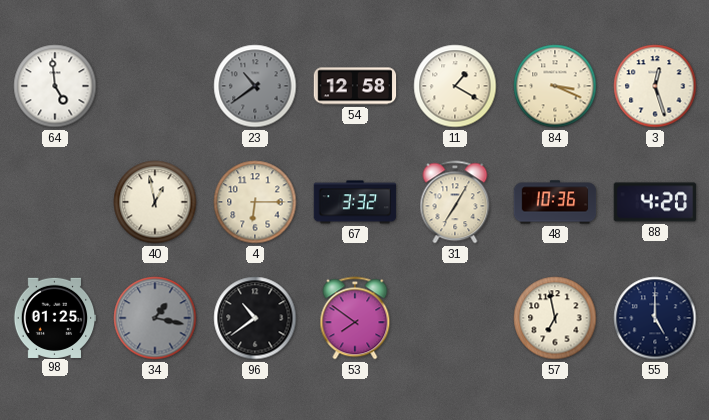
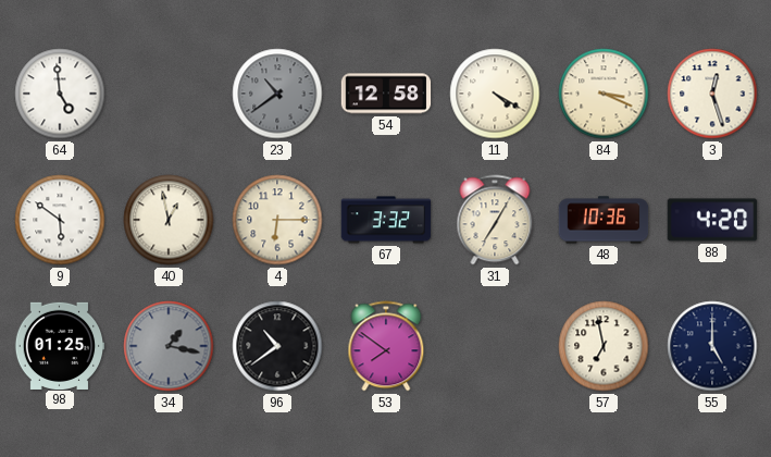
11: 1:20 -> 4:20 (495, 94)
9: none -> 5:51 (60, 220)
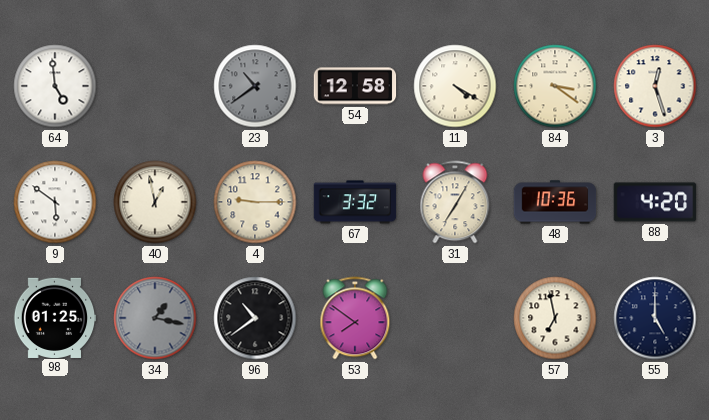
84: 3:19 -> 3:21 (555, 86)
4: 6:15 -> 9:15 (255, 202)
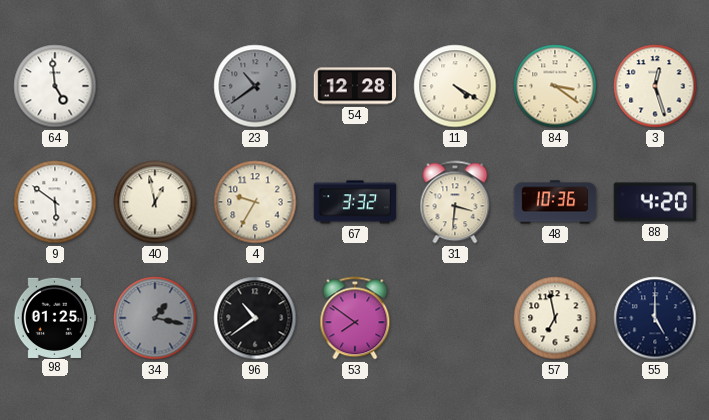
54: 12:58 -> 12:28 (355, 86)
4: 9:15 -> 9:35 (255, 202)
31: 7:05 -> 3:31 (455, 202)
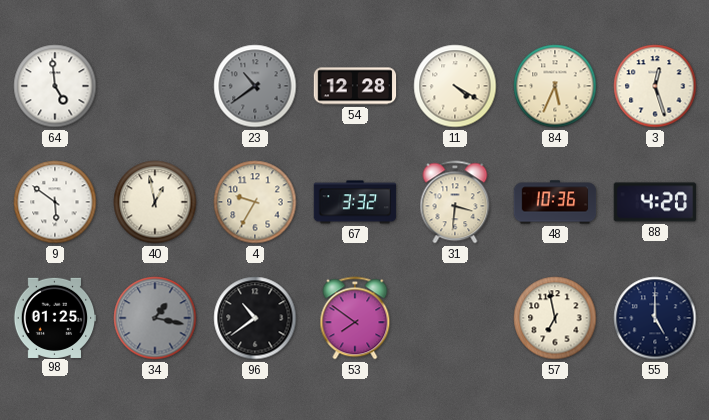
84: 3:21 -> 5:34 (555, 86)
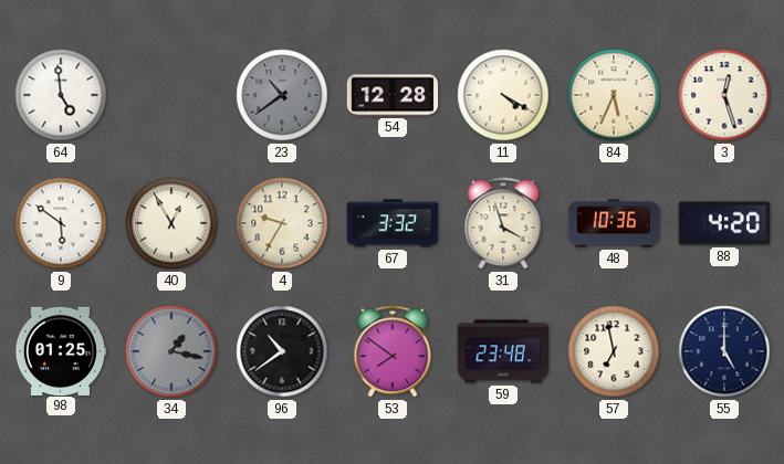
40: 12:58 -> 12:55 (171, 223)
31: 3:31 -> 3:57 (503, 223)
59: none -> 23:48 (503, 351)
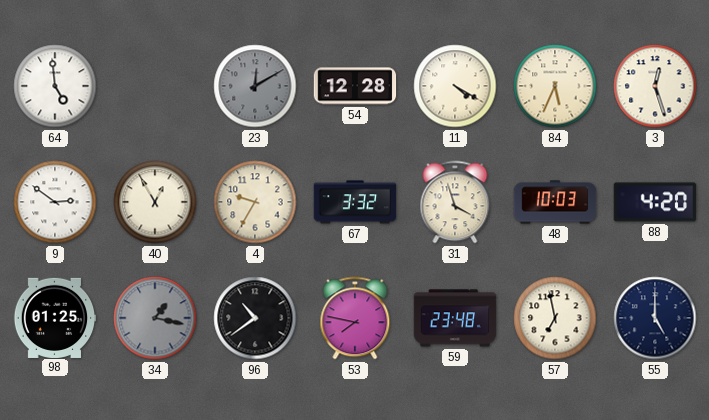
23: 10:39 -> 12:10 (255, 86)
9: 5:51 -> 2:51 (55, 202)
48: 10:36 -> 10:03 (555, 202)
53: 7:51 -> 7:47 (355, 318)
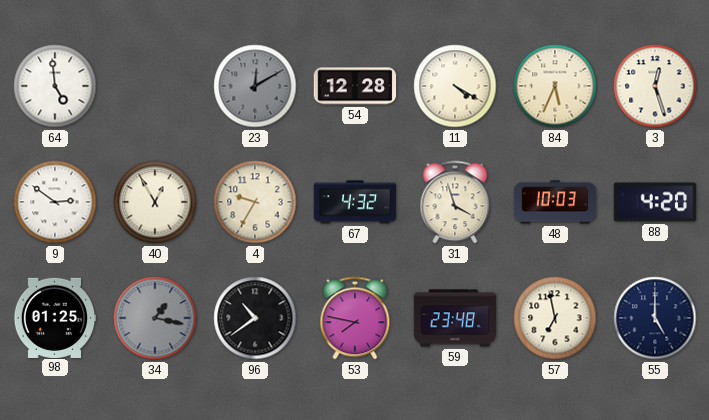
67: 3:32 -> 4:32 (355, 202)
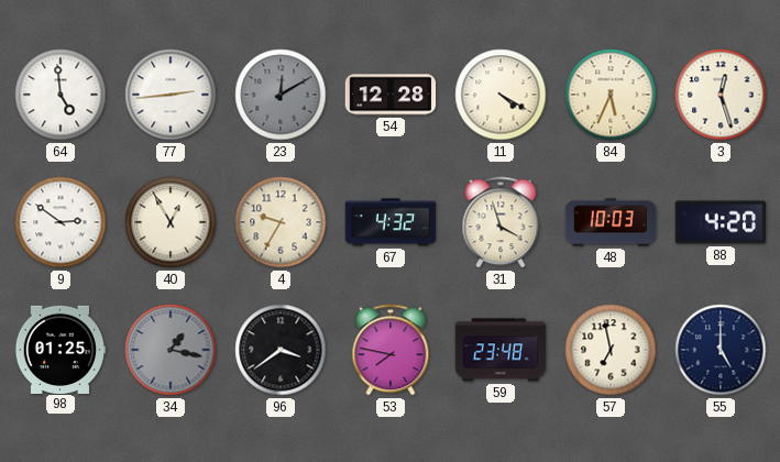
77: none -> 2:44 (171, 95)
96: 10:39 -> 3:39 (281, 350)
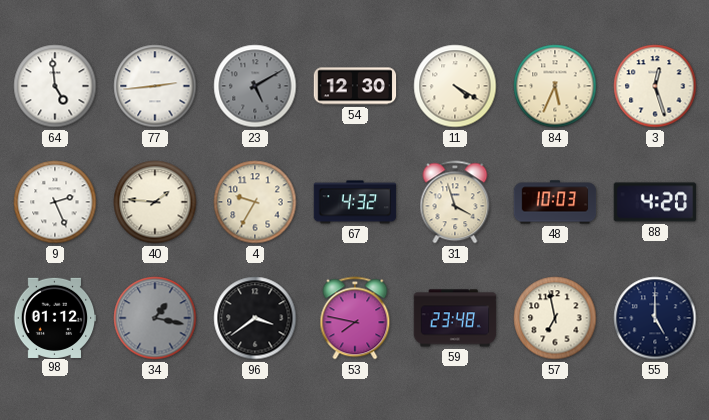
23: 12:10 -> 5:10 (255, 86)
54: 12:28 -> 12:30 (355, 86)
9: 2:51 -> 2:26 (55, 202)
40: 12:55 -> 1:46 (155, 202)
98: 01:25 -> 01:12 (55, 317)
